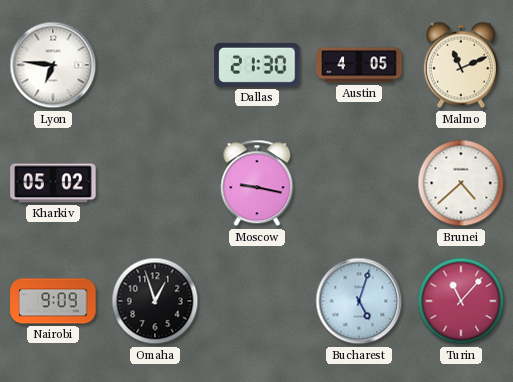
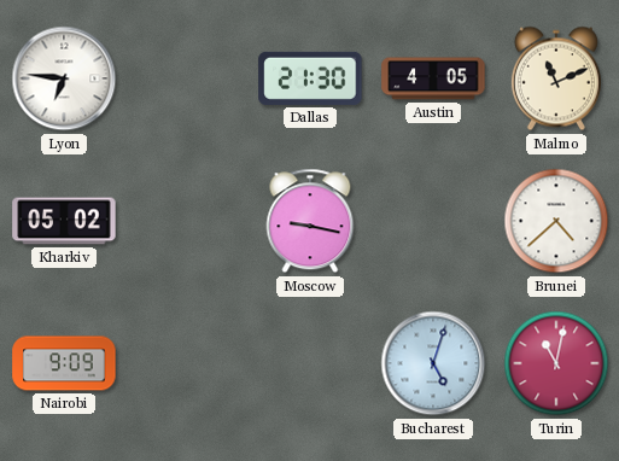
Omaha: 12:57 -> none (155, 301)
Turin: 11:07 -> 11:02 (556, 363)
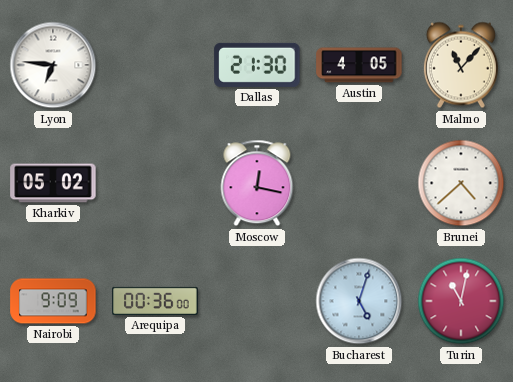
Malmo: 11:11 -> 11:07 (461, 65)
Moscow: 9:17 -> 12:17 (257, 183)
Arequipa: none -> 00:36 (155, 301)
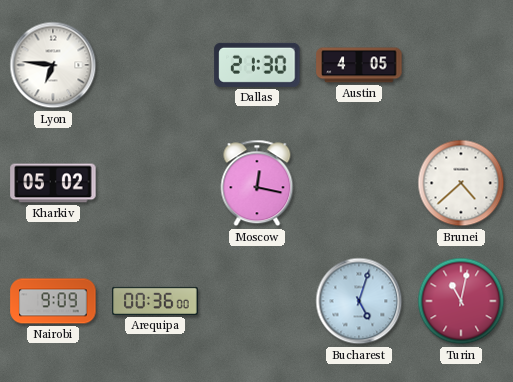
Malmo: 11:07 -> none (461, 65)
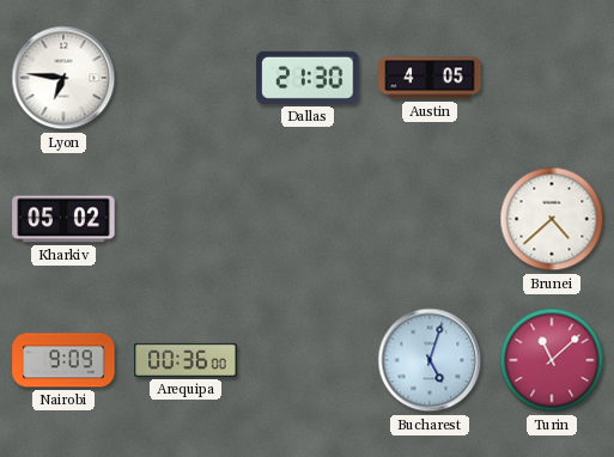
Moscow: 12:17 -> none (257, 183)
Turin: 11:02 -> 11:08 (552, 360)
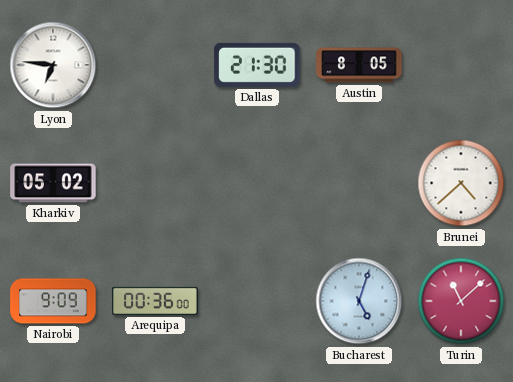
Austin: 4:05 -> 8:05 (359, 65)
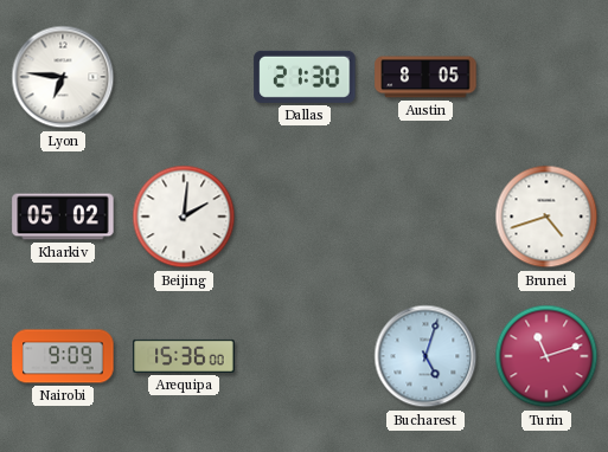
Beijing: none -> 2:01 (184, 217)
Brunei: 4:38 -> 4:42 (546, 217)
Arequipa: 00:36 -> 15:36 (184, 356)
Turin: 11:08 -> 11:12 (546, 356)
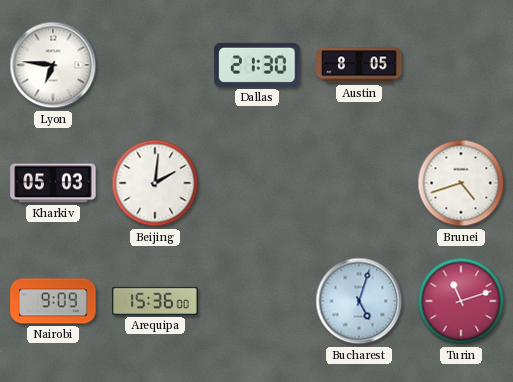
Kharkiv: 05:02 -> 05:03 (53, 183)
